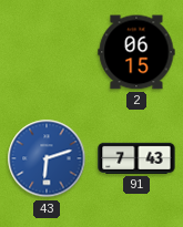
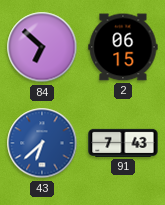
84: none -> 6:52 (42, 47)
43: 6:12 -> 6:38 (42, 143)
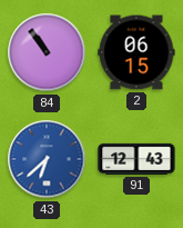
84: 6:52 -> 10:54 (47, 52)
91: 7:43 -> 12:43 (136, 159)
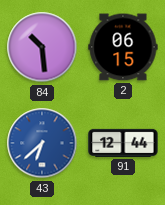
84: 10:54 -> 10:29 (42, 47)
91: 12:43 -> 12:44 (123, 143)
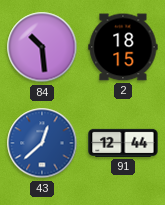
2: 06:15 -> 18:15 (123, 47)
43: 6:38 -> 12:38 (42, 143)
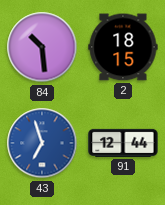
43: 12:38 -> 6:57 (42, 143)
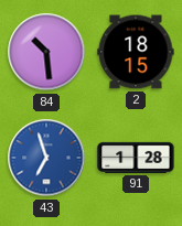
91: 12:44 -> 1:28 (136, 158)
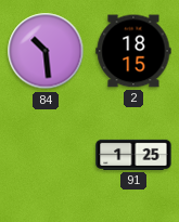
43: 6:57 -> none (46, 158)
91: 1:28 -> 1:25 (133, 155)
